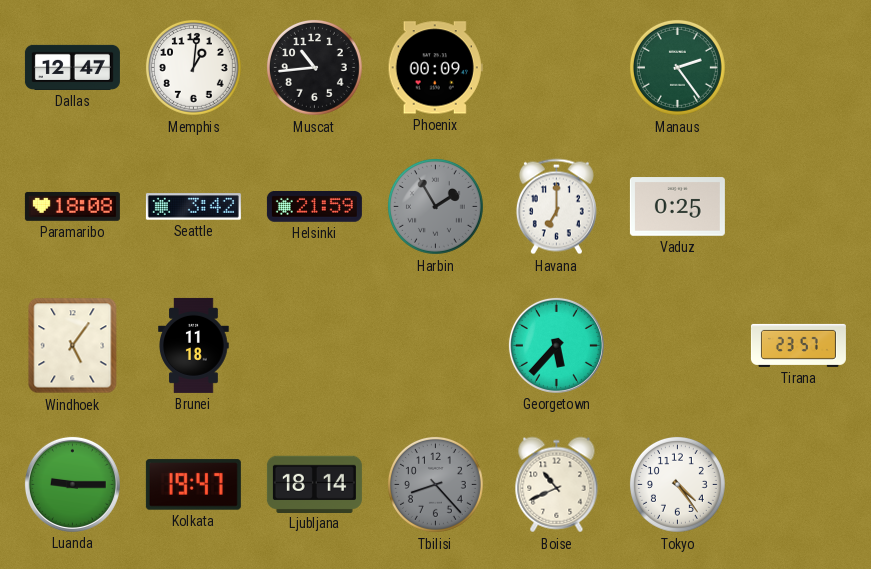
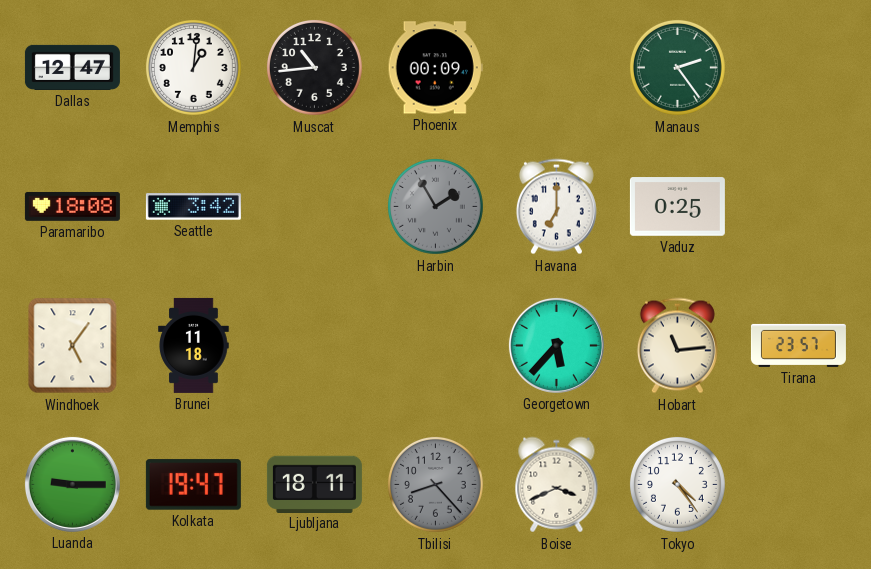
Helsinki: 21:59 -> none (314, 207)
Hobart: none -> 11:14 (677, 346)
Ljubljana: 18:14 -> 18:11 (314, 484)
Boise: 10:41 -> 3:41 (557, 485)
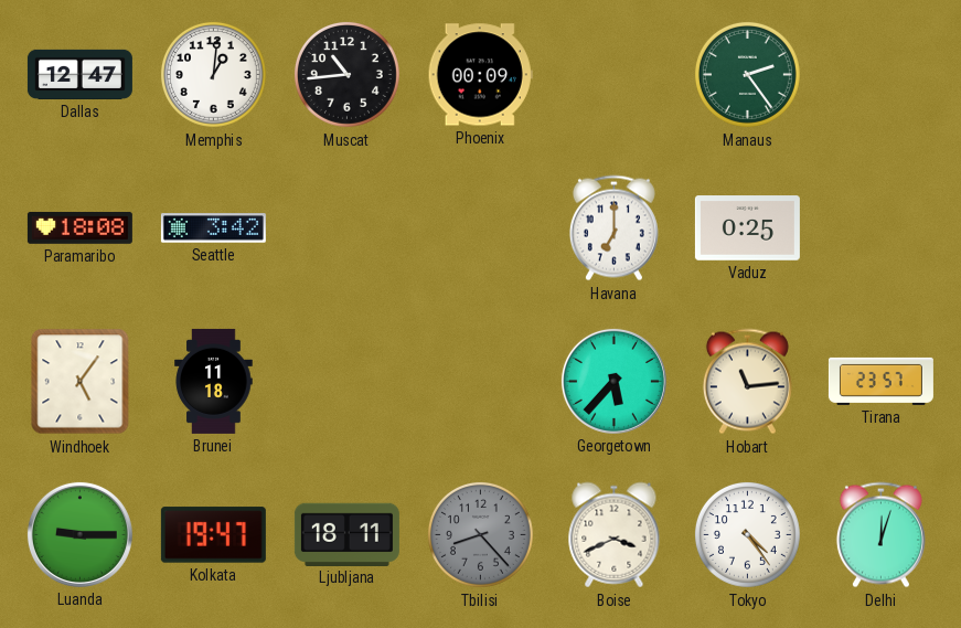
Harbin: 1:55 -> none (435, 206)
Delhi: none -> 12:03 (880, 535)
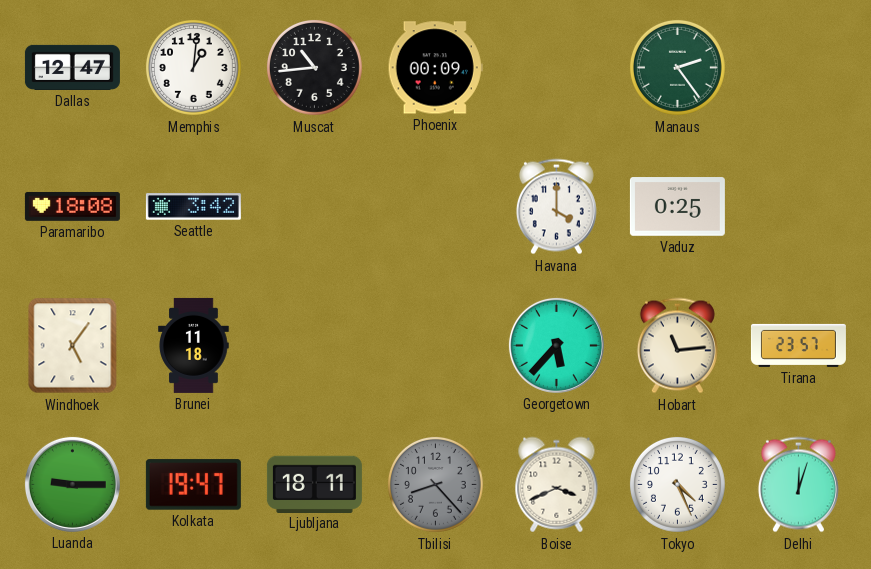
Havana: 7:00 -> 4:00 (556, 207)
Tokyo: 4:24 -> 4:26 (677, 484)
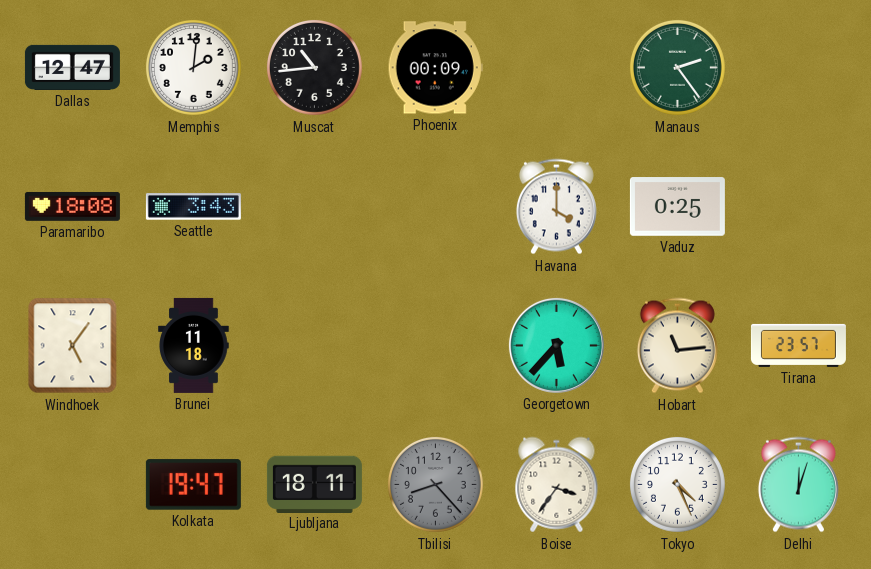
Memphis: 1:01 -> 2:01 (193, 67)
Seattle: 3:42 -> 3:43 (193, 207)
Luanda: 9:15 -> none (72, 484)
Boise: 3:41 -> 3:36 (557, 485)
